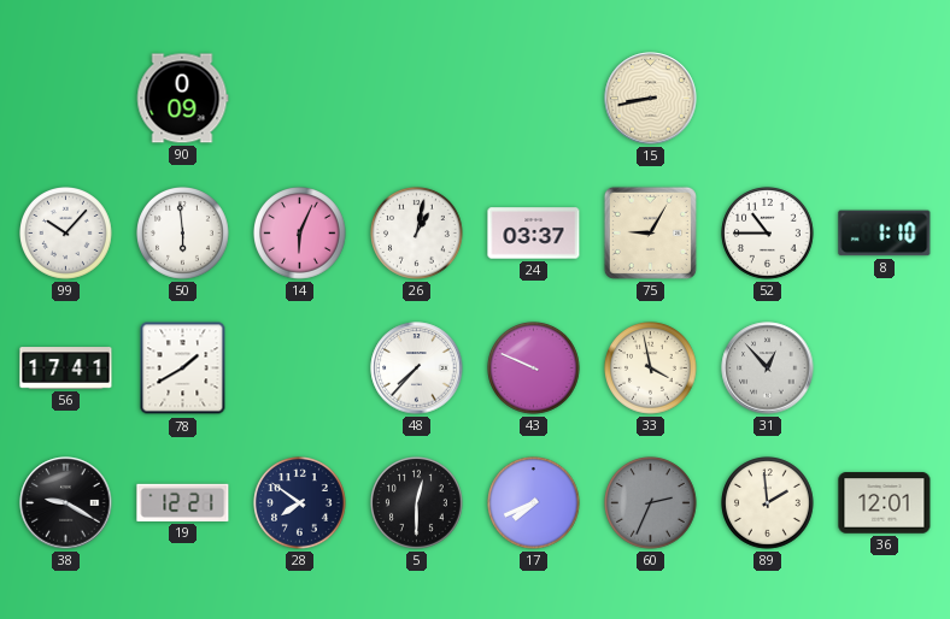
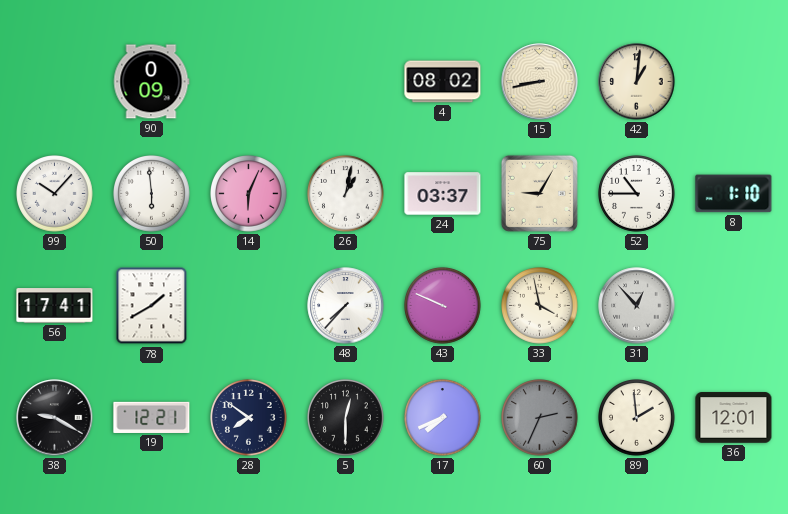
4: none -> 08:02 (443, 82)
42: none -> 1:01 (637, 82)
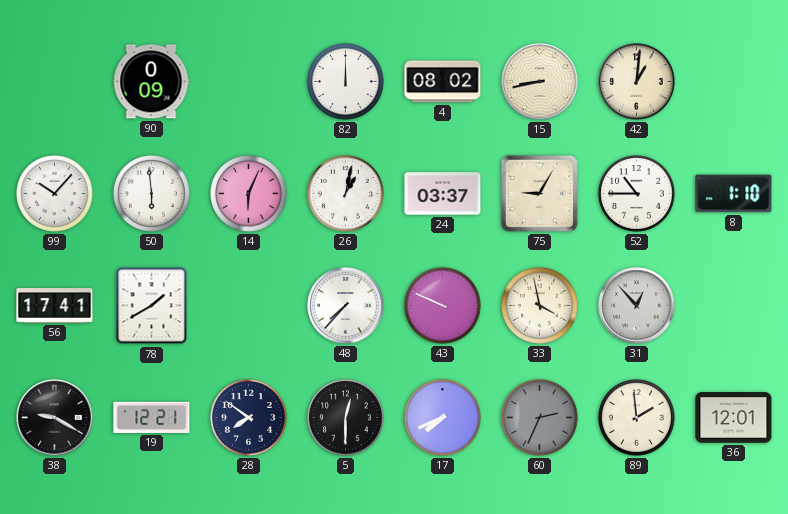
82: none -> 12:00 (346, 82)
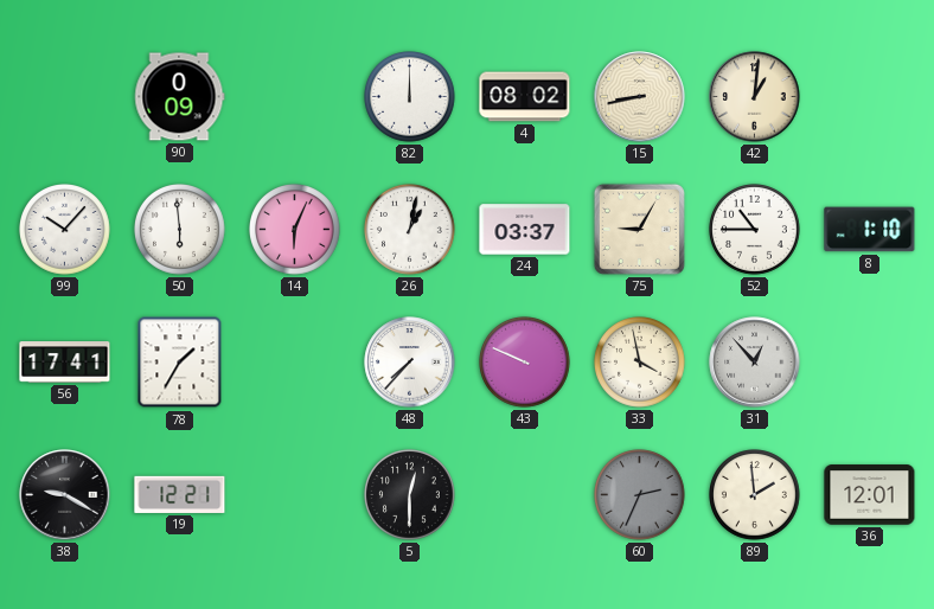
78: 1:40 -> 1:35 (180, 363)
28: 7:51 -> none (249, 418)
17: 7:41 -> none (443, 418)
